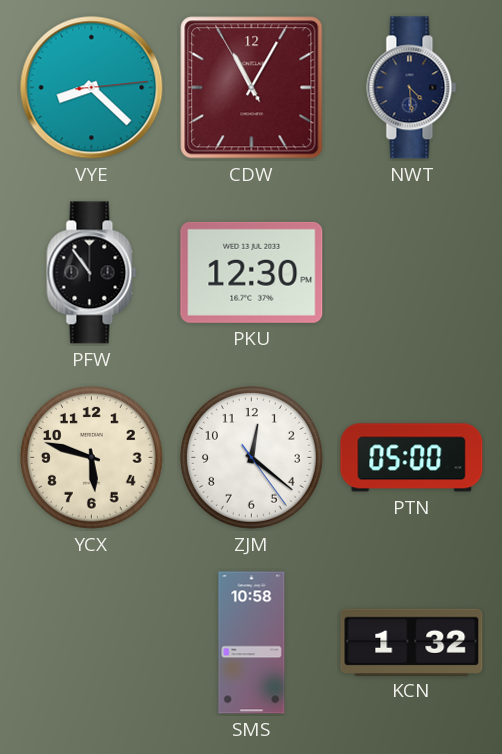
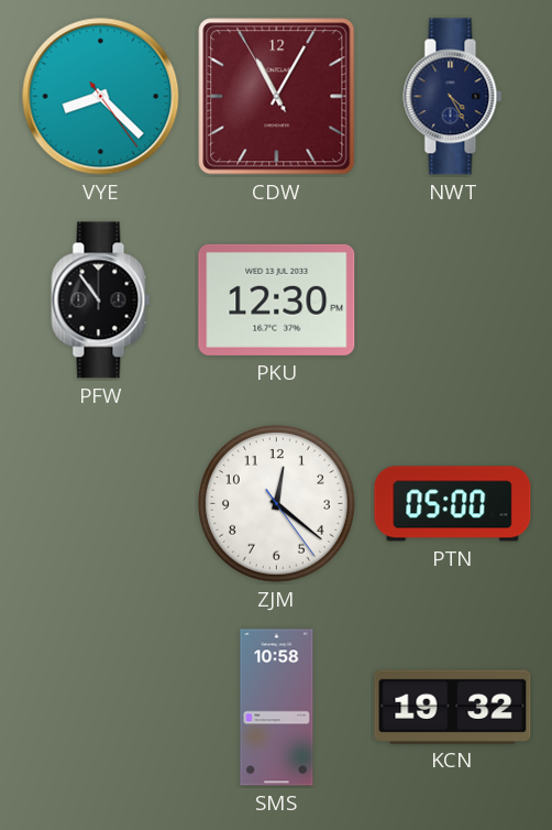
VYE: 8:22:14 -> 8:22:24 (101, 97)
NWT: 4:29 -> 4:25 (453, 97)
YCX: 5:48 -> none (91, 457)
KCN: 1:32 -> 19:32 (453, 707)
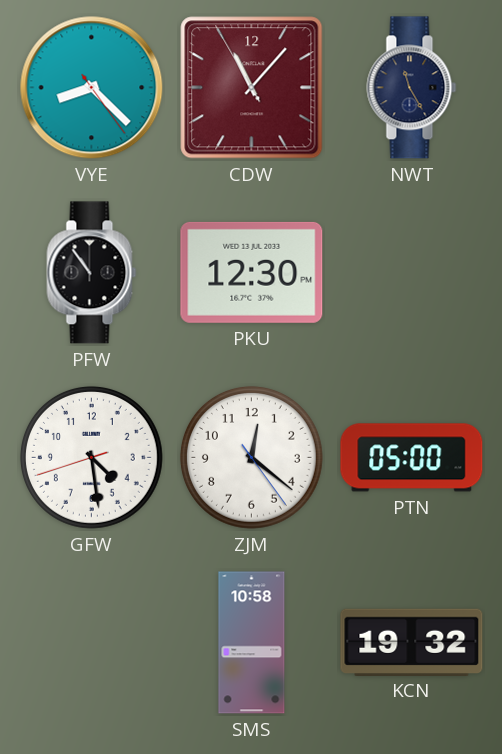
CDW: 11:04 -> 11:06 (252, 88)
NWT: 4:25 -> 11:25 (412, 88)
GFW: none -> 4:28 (91, 457)
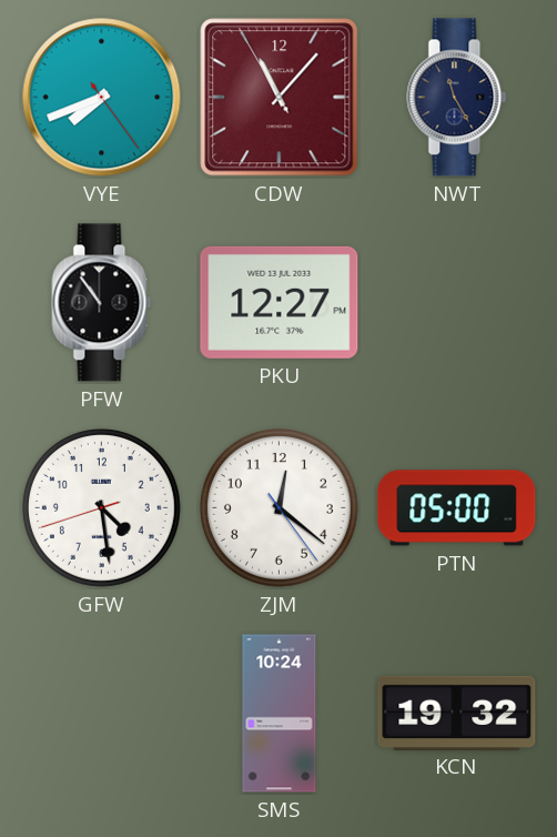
VYE: 8:22 -> 7:41 (102, 98)
PKU: 12:30 -> 12:27 (280, 302)
SMS: 10:58 -> 10:24 (280, 714)
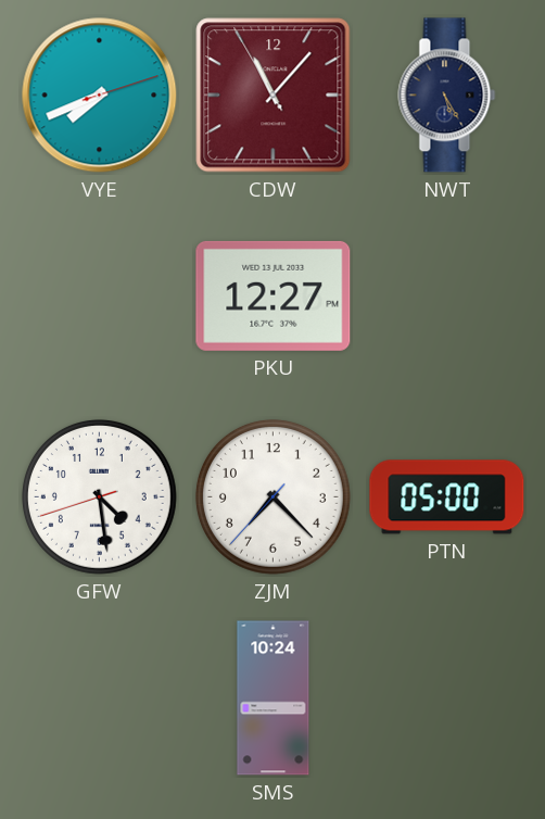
VYE: 7:41:24 -> 7:41:12 (100, 96)
NWT: 11:25 -> 5:25 (447, 96)
PFW: 10:54 -> none (102, 303)
ZJM: 12:21 -> 7:22 (272, 496)
KCN: 19:32 -> none (457, 713)
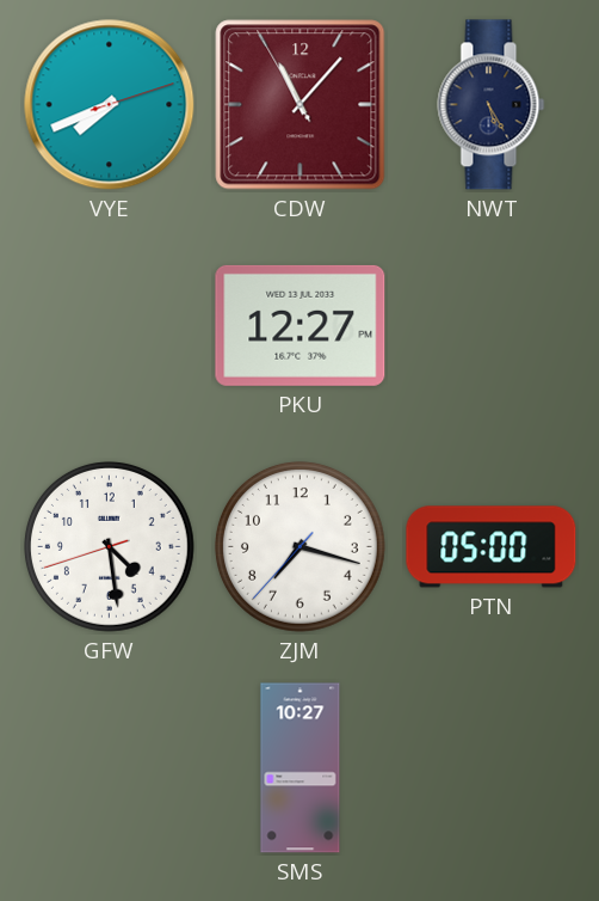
ZJM: 7:22 -> 7:17 (299, 546)
SMS: 10:24 -> 10:27 (301, 768)
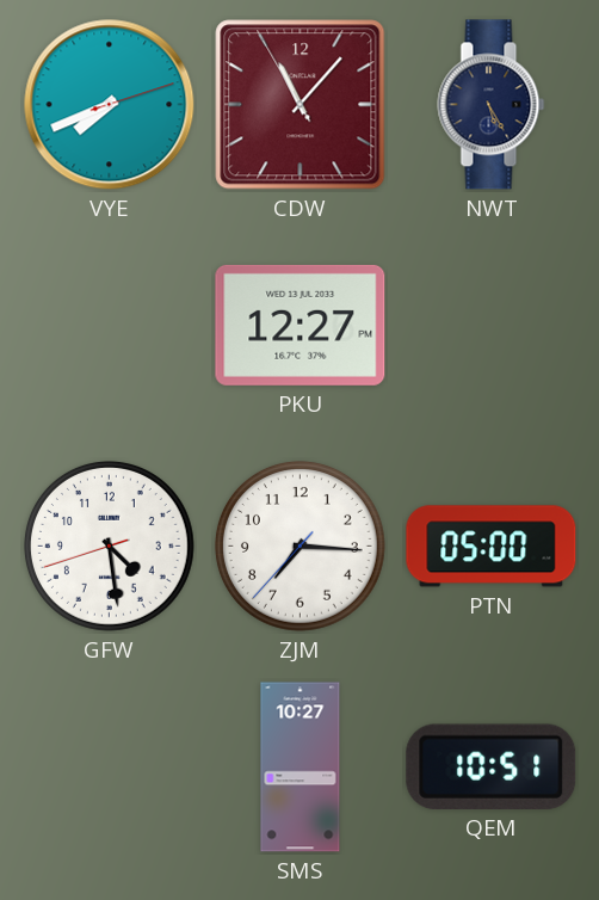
ZJM: 7:17 -> 7:15 (299, 545)
QEM: none -> 10:51 (492, 766)
